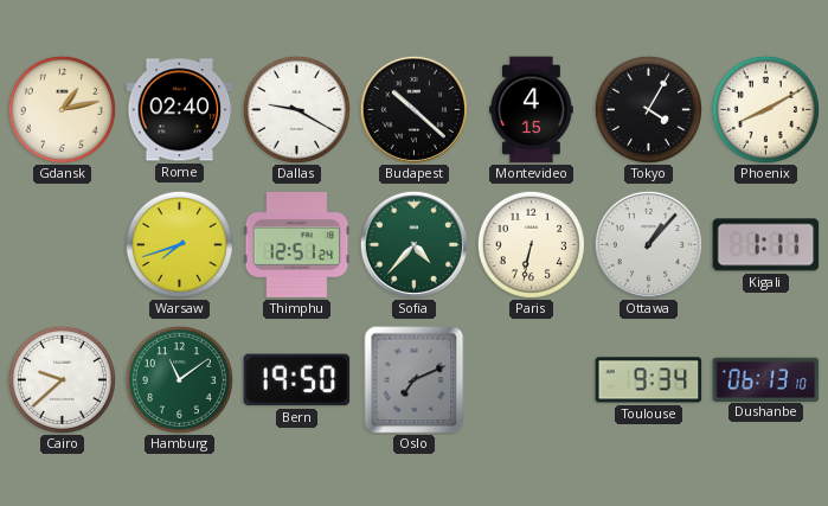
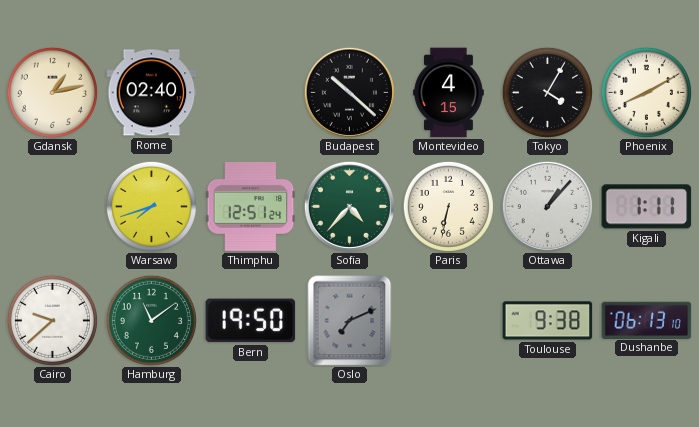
Dallas: 9:20 -> none (296, 109)
Toulouse: 9:34 -> 9:38 (548, 321)
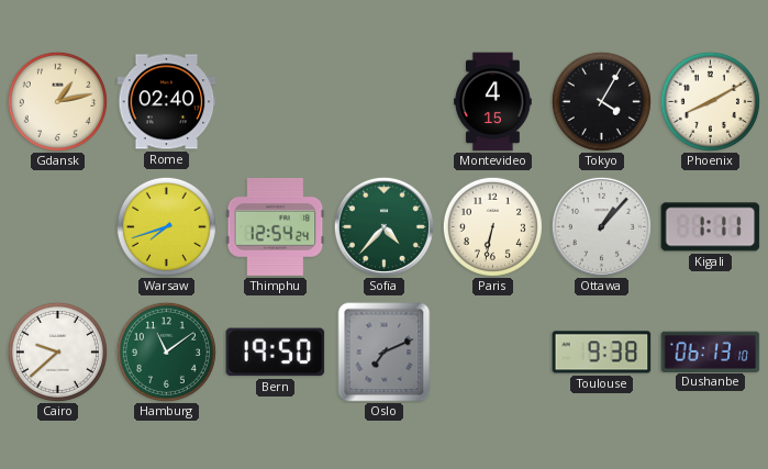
Budapest: 10:22 -> none (349, 92)
Thimphu: 12:51 -> 12:54 (276, 227)
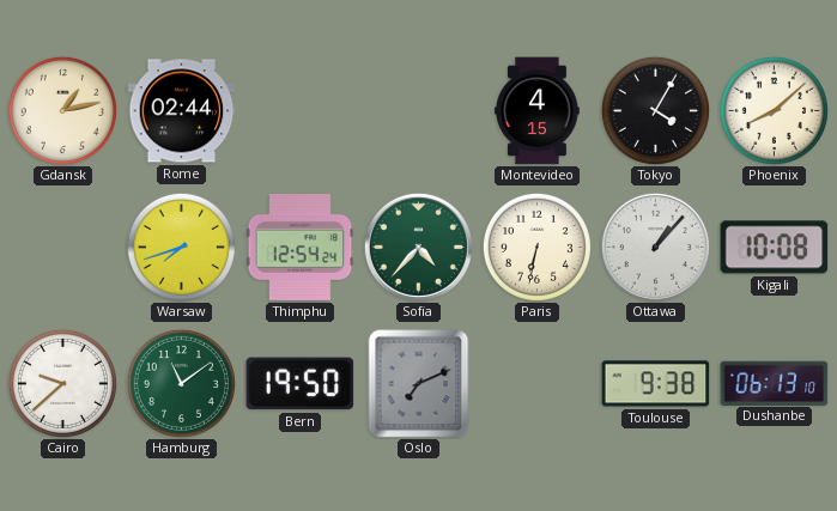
Rome: 02:40 -> 02:44 (182, 111)
Phoenix: 8:10 -> 8:08 (774, 110)
Kigali: 1:11 -> 10:08 (775, 248)
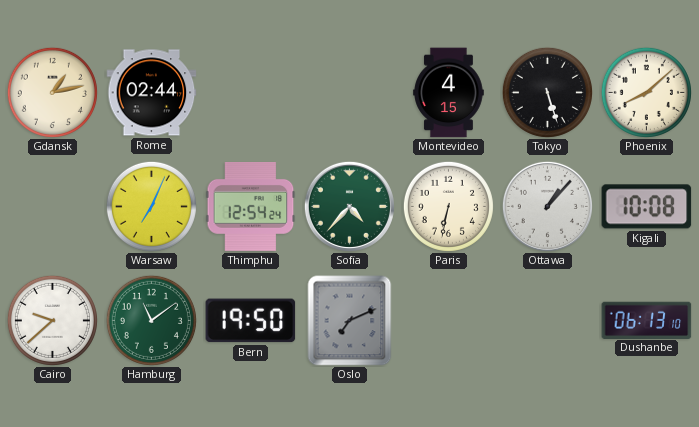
Tokyo: 4:05 -> 5:27 (547, 92)
Warsaw: 7:42 -> 7:04 (151, 206)
Toulouse: 9:38 -> none (656, 384)
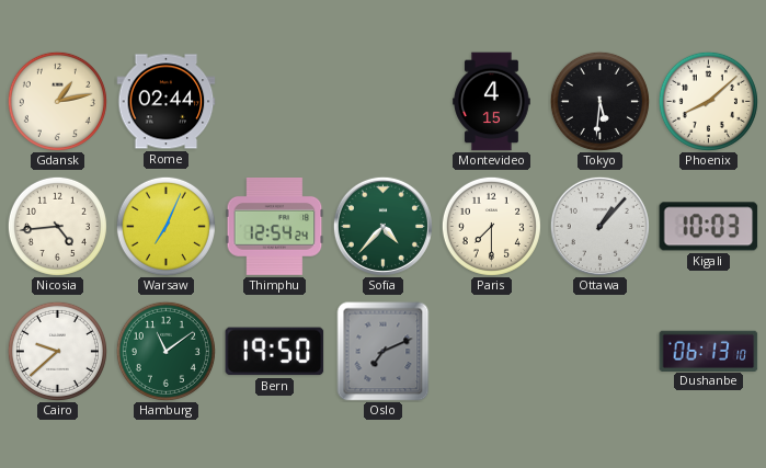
Tokyo: 5:27 -> 5:31 (599, 101)
Nicosia: none -> 4:44 (57, 226)
Paris: 6:32 -> 7:30 (491, 226)
Kigali: 10:08 -> 10:03 (709, 227)
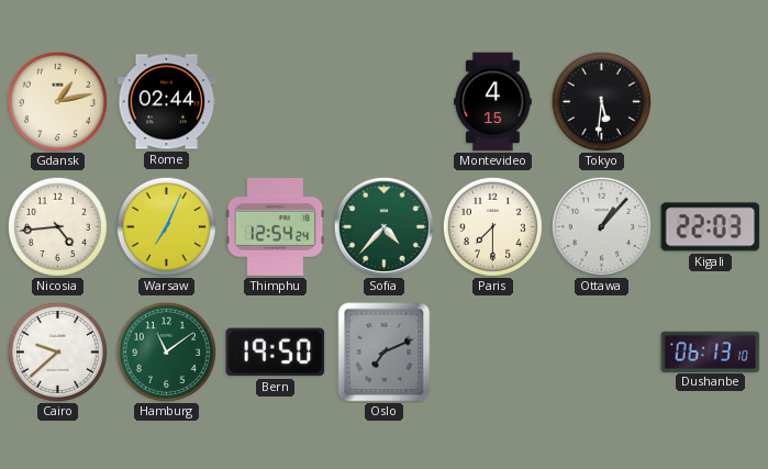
Phoenix: 8:08 -> none (708, 101)
Kigali: 10:03 -> 22:03 (711, 227)
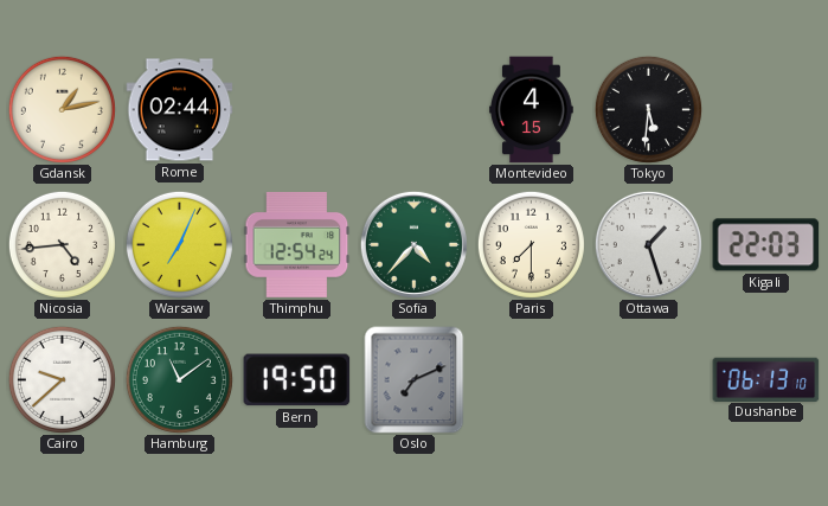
Ottawa: 1:07 -> 1:27 (648, 244)
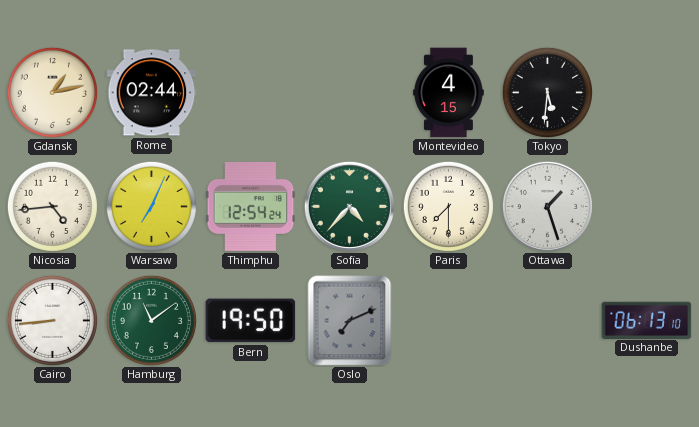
Kigali: 22:03 -> none (766, 245)
Cairo: 9:38 -> 8:44 (52, 320)
